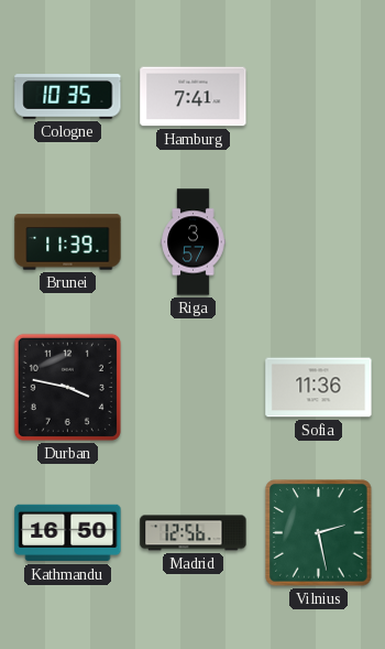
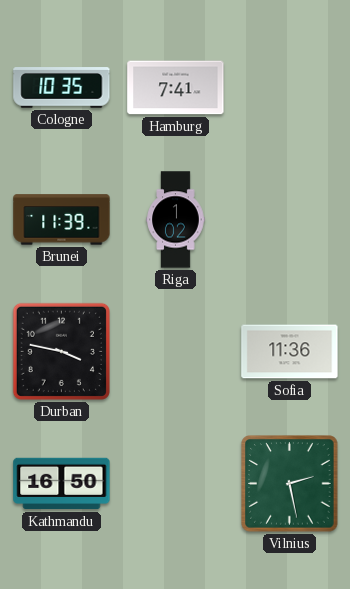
Riga: 3:57 -> 1:02 (176, 220)
Madrid: 12:56 -> none (194, 533)
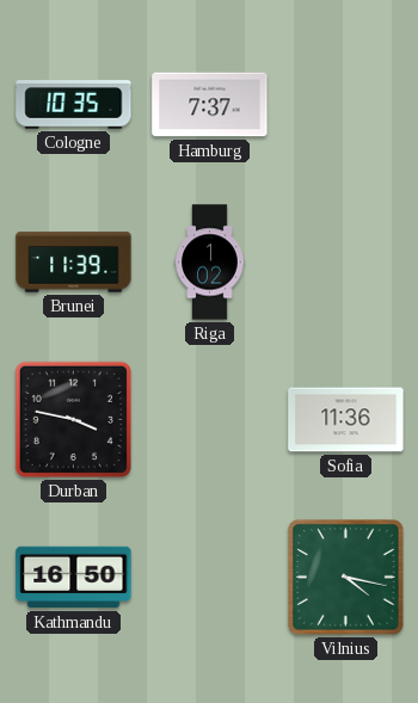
Hamburg: 7:41 -> 7:37 (210, 105)
Vilnius: 2:28 -> 4:17 (346, 578)
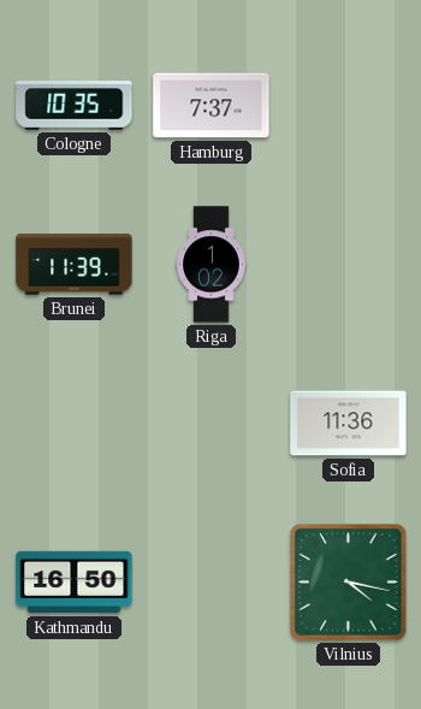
Durban: 3:47 -> none (73, 419)
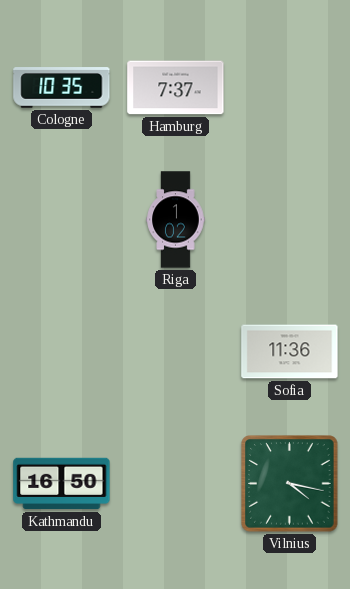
Brunei: 11:39 -> none (75, 265)
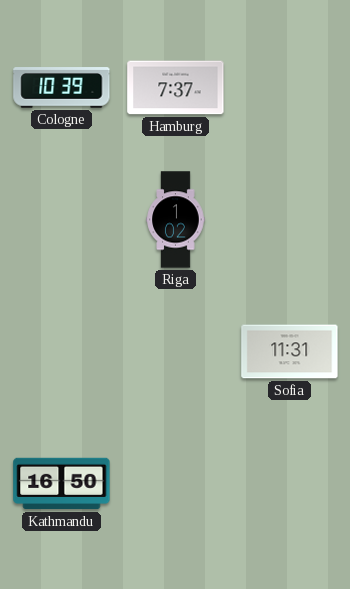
Cologne: 10:35 -> 10:39 (62, 88)
Sofia: 11:36 -> 11:31 (290, 352)
Vilnius: 4:17 -> none (290, 484)
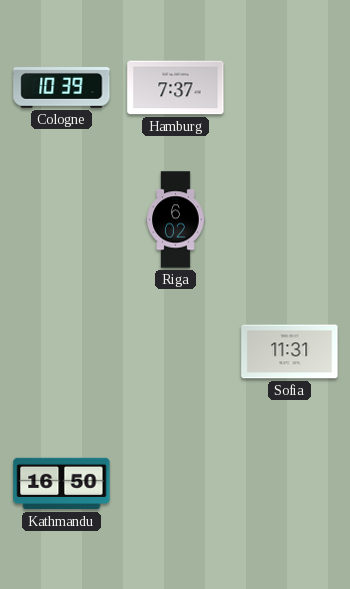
Riga: 1:02 -> 6:02 (176, 220)
